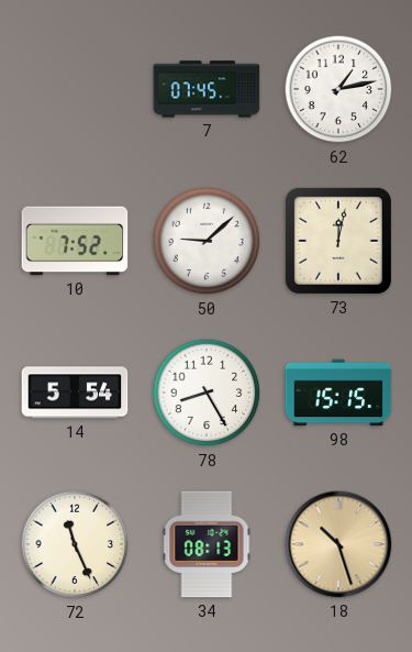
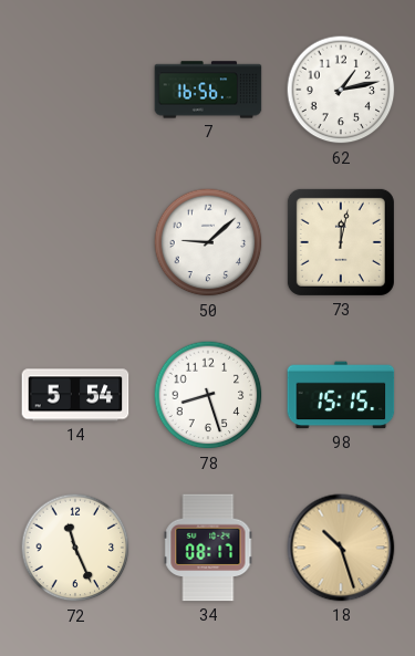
7: 07:45 -> 16:56 (208, 90)
10: 7:52 -> none (75, 241)
78: 8:25 -> 8:27 (208, 395)
34: 08:13 -> 08:17 (208, 548)
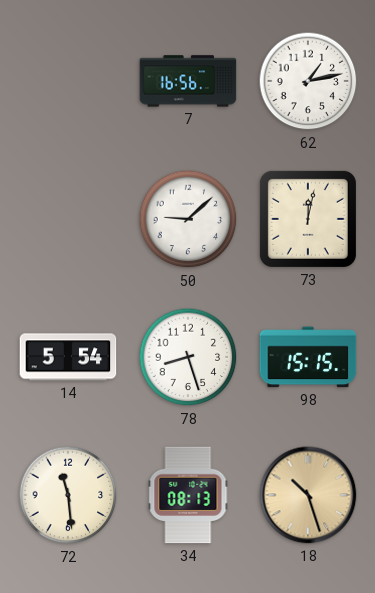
72: 11:26 -> 11:29 (68, 495)
34: 08:17 -> 08:13 (188, 495)
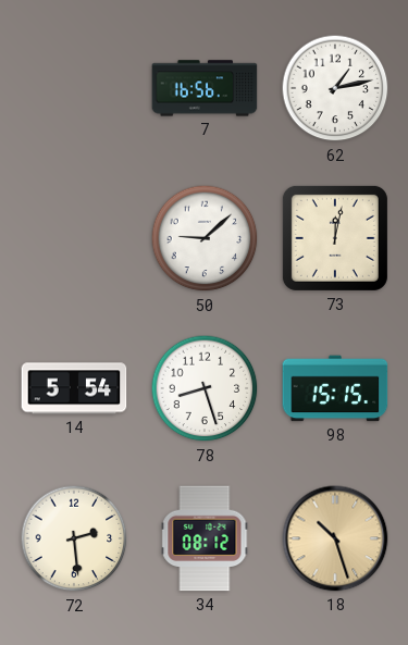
72: 11:29 -> 2:29 (74, 538)
34: 08:13 -> 08:12 (205, 538)
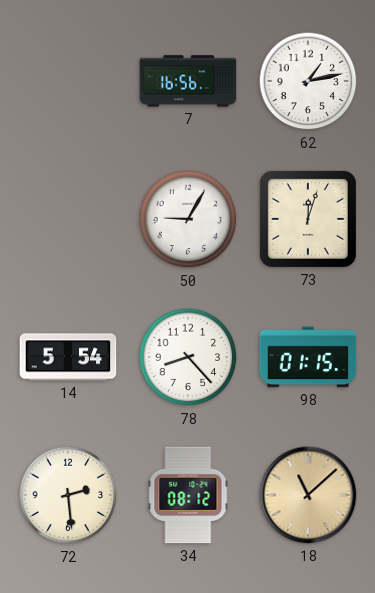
50: 9:08 -> 9:05 (188, 219)
73: 12:02 -> 12:03 (308, 219)
78: 8:27 -> 8:23 (188, 357)
98: 15:15 -> 01:15 (308, 357)
18: 10:27 -> 11:08 (308, 495)
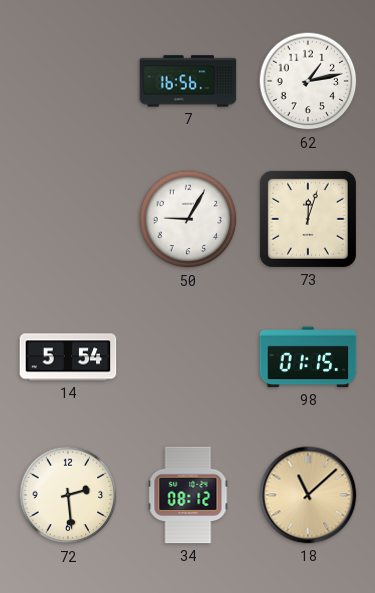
78: 8:23 -> none (188, 357)
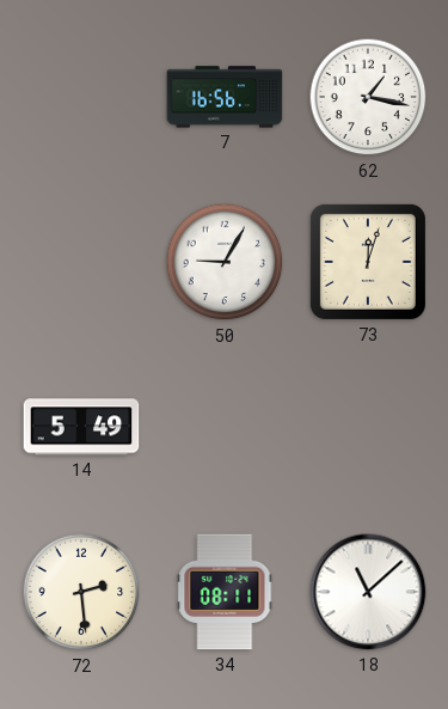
62: 1:13 -> 1:17 (368, 97)
14: 5:54 -> 5:49 (81, 427)
98: 01:15 -> none (308, 357)
34: 08:12 -> 08:11 (225, 592)
18 dial: champagne -> white (368, 592)
